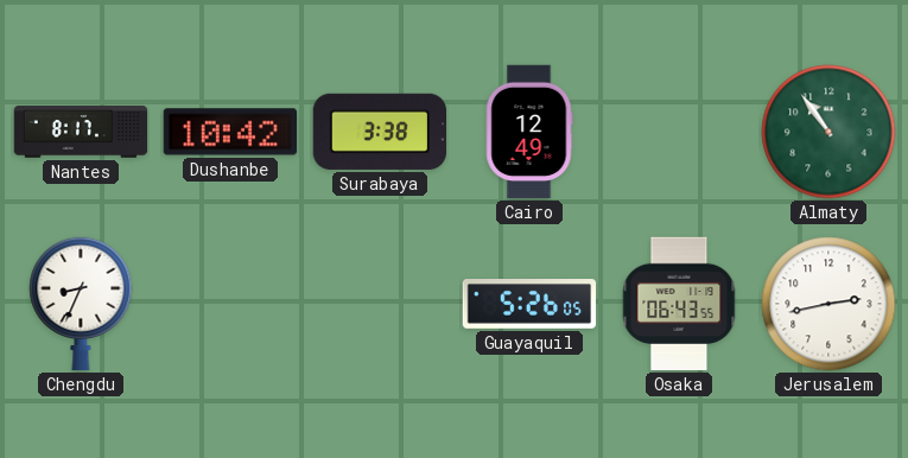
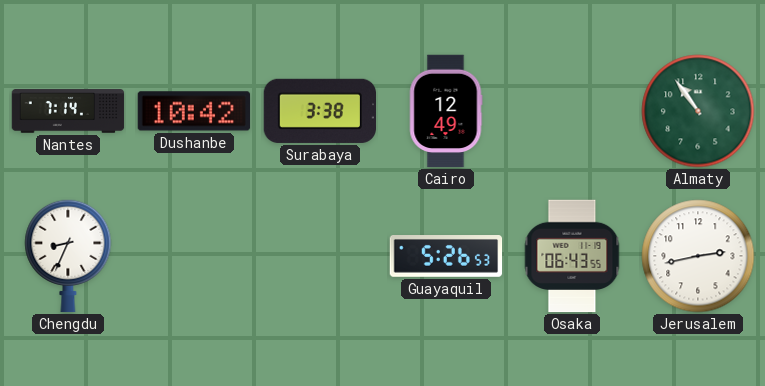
Nantes: 8:17 -> 7:14 (68, 111)
Guayaquil: 5:26:05 -> 5:26:53 (446, 257)
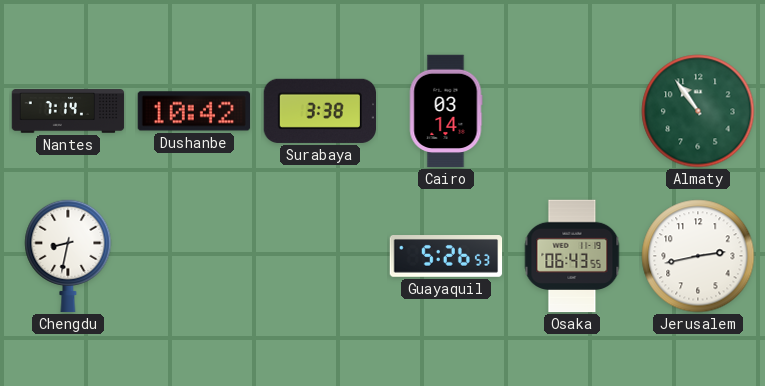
Cairo: 12:49 -> 03:14 (446, 111)
Chengdu: 8:34 -> 8:32 (68, 256)
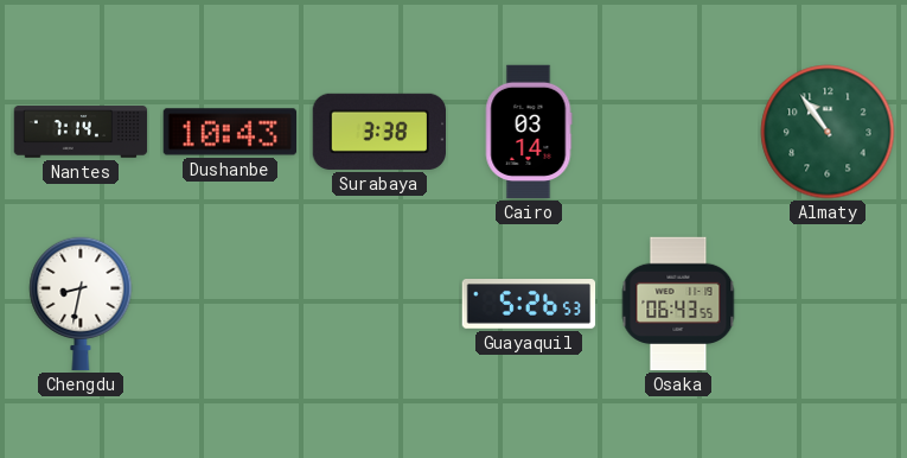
Dushanbe: 10:42 -> 10:43 (230, 132)
Jerusalem: 2:43 -> none (698, 256)
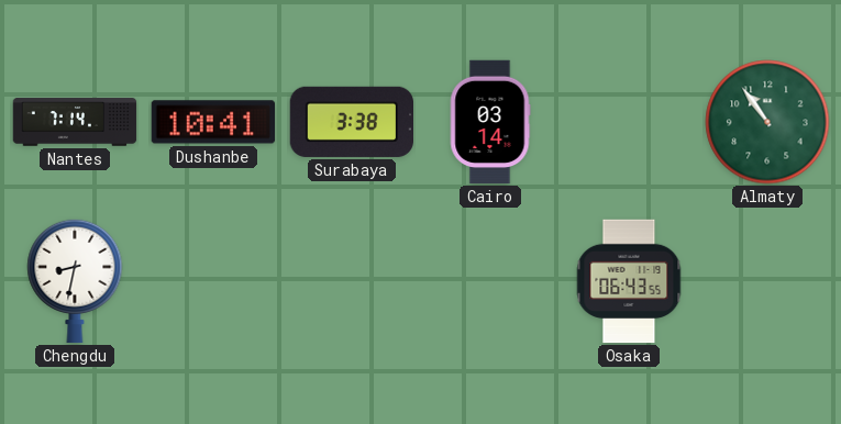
Dushanbe: 10:43 -> 10:41 (213, 122)
Guayaquil: 5:26 -> none (529, 305)
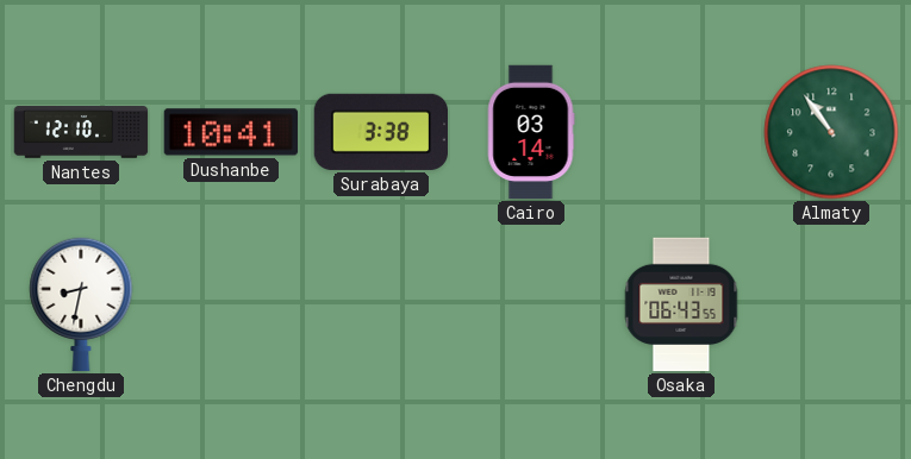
Nantes: 7:14 -> 12:10 (81, 132)
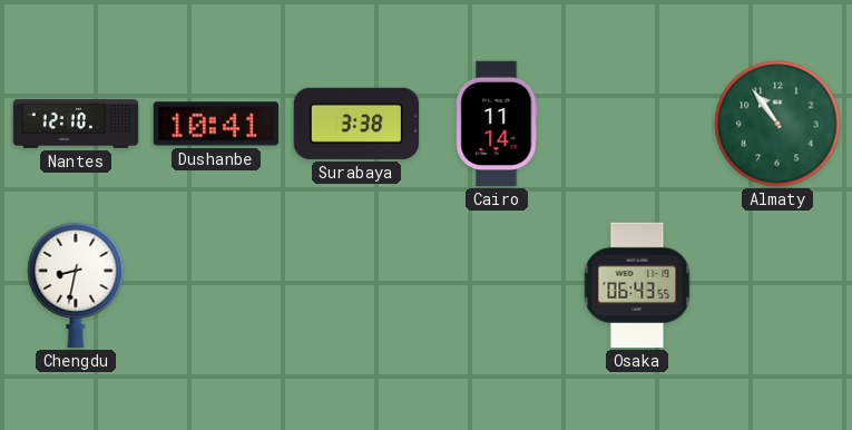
Cairo: 03:14 -> 11:14 (497, 124)
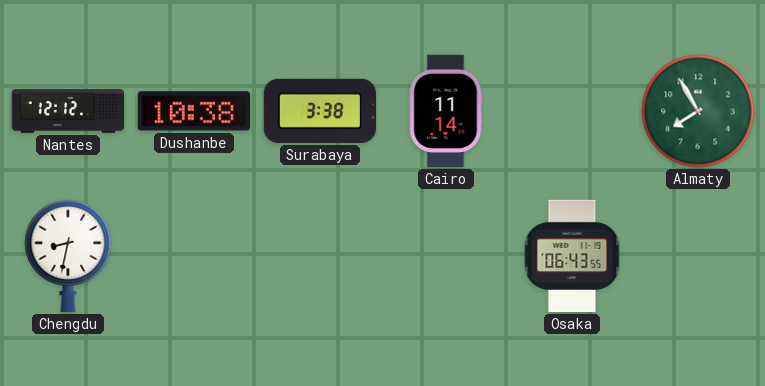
Nantes: 12:10 -> 12:12 (68, 111)
Dushanbe: 10:41 -> 10:38 (194, 111)
Almaty: 10:54 -> 7:55 (698, 111)
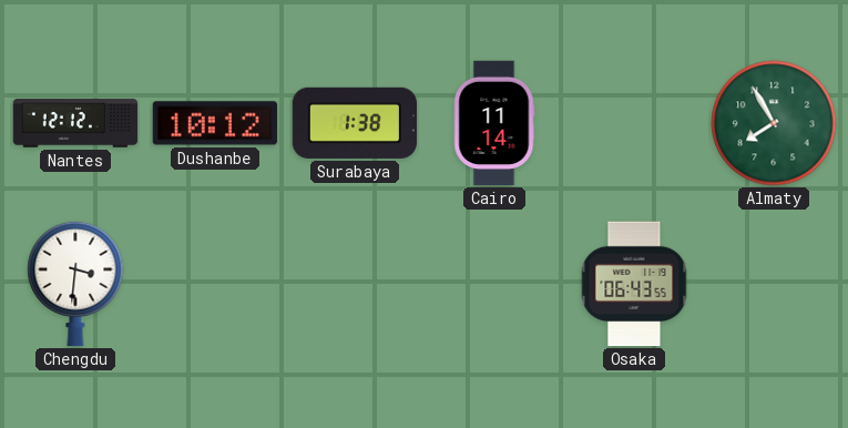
Dushanbe: 10:38 -> 10:12 (215, 123)
Surabaya: 3:38 -> 1:38 (354, 123)
Chengdu: 8:32 -> 3:31 (75, 284)
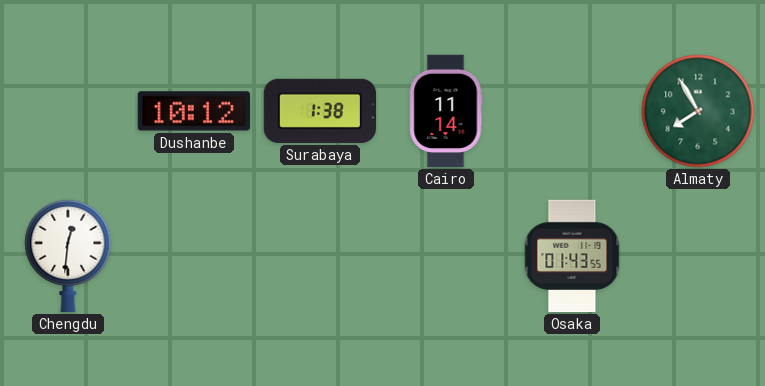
Nantes: 12:12 -> none (75, 123)
Chengdu: 3:31 -> 12:31 (68, 256)
Osaka: 06:43 -> 01:43 (572, 256)
